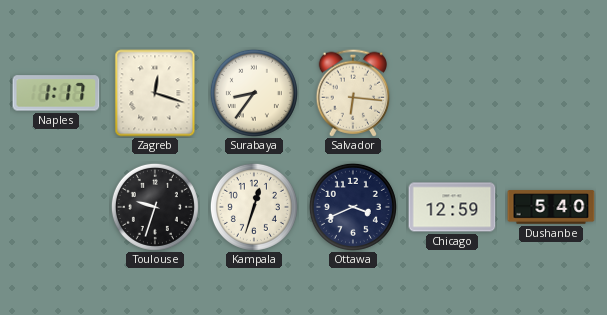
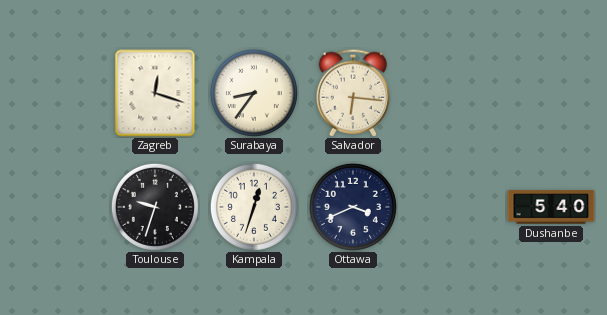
Naples: 1:17 -> none (56, 93)
Chicago: 12:59 -> none (452, 207)
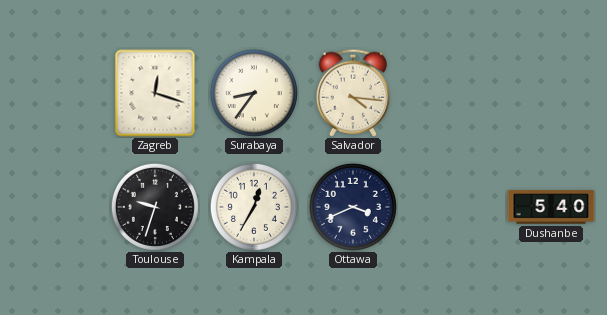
Salvador: 6:16 -> 4:16 (352, 93)
Kampala: 12:33 -> 12:35 (254, 207)
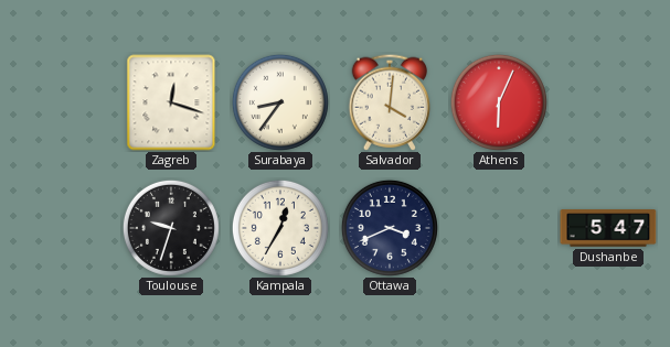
Salvador: 4:16 -> 4:01 (389, 102)
Athens: none -> 6:04 (499, 102)
Dushanbe: 5:40 -> 5:47 (608, 228)
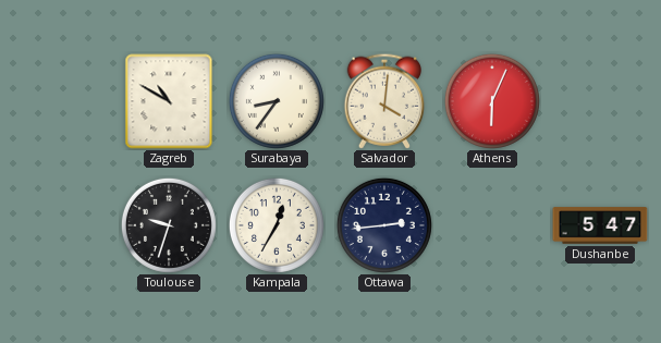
Zagreb: 12:18 -> 10:50 (169, 101)
Ottawa: 3:41 -> 2:44 (384, 225)
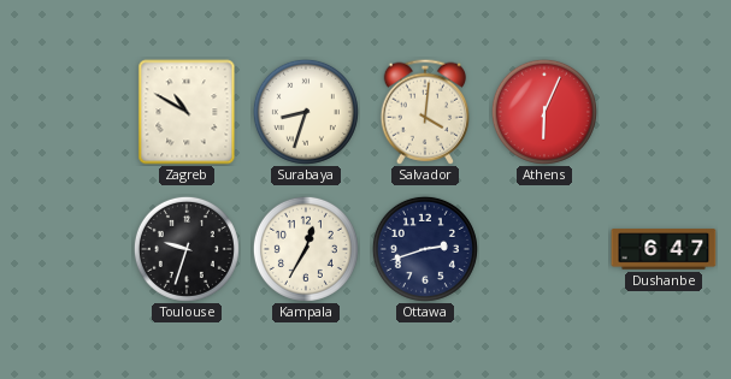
Surabaya: 8:36 -> 8:33 (306, 112)
Ottawa: 2:44 -> 2:42 (425, 249)
Dushanbe: 5:47 -> 6:47 (664, 249)
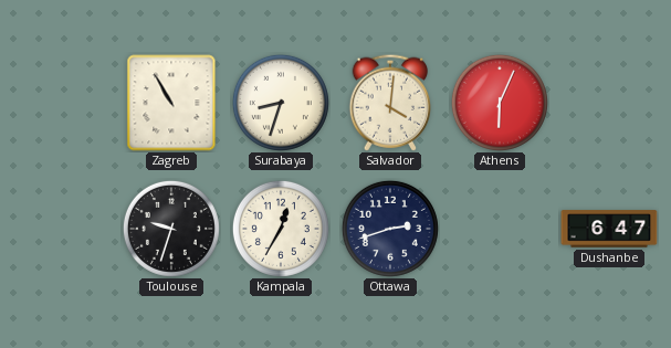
Zagreb: 10:50 -> 10:55 (171, 103)
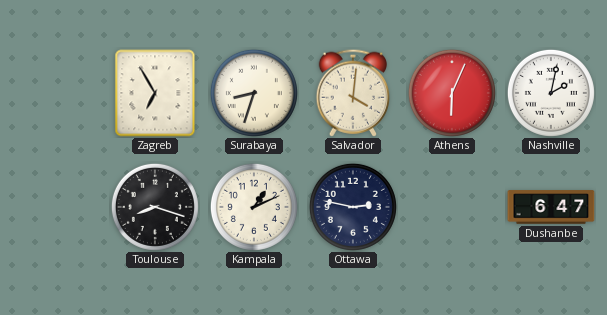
Zagreb: 10:55 -> 6:55 (155, 93)
Nashville: none -> 2:02 (551, 93)
Toulouse: 9:33 -> 8:18 (155, 207)
Kampala: 12:35 -> 1:11 (254, 207)
Ottawa: 2:42 -> 2:47 (353, 207)
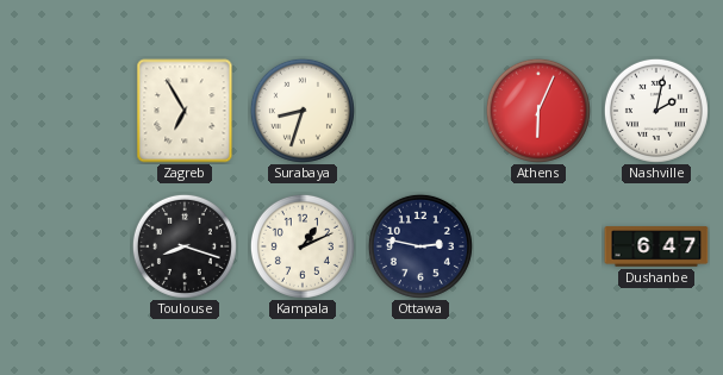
Salvador: 4:01 -> none (352, 93)
